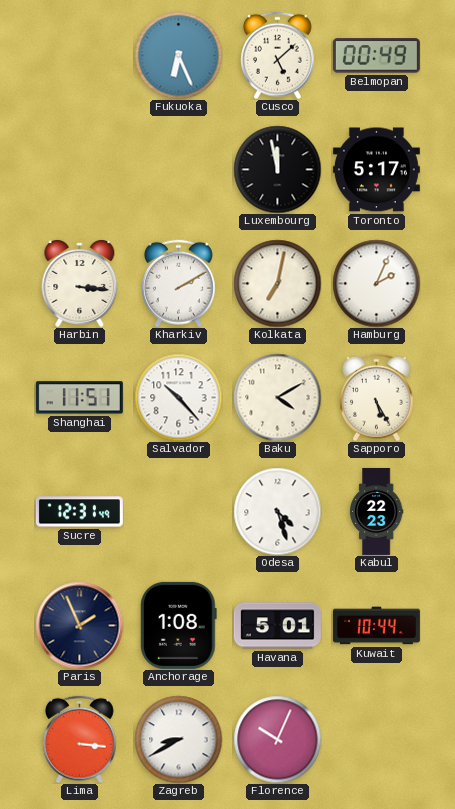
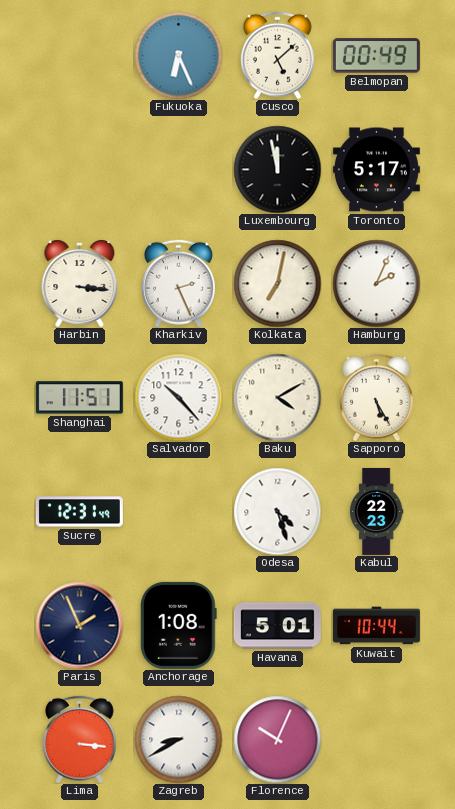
Kharkiv: 2:10 -> 2:26 (178, 283)
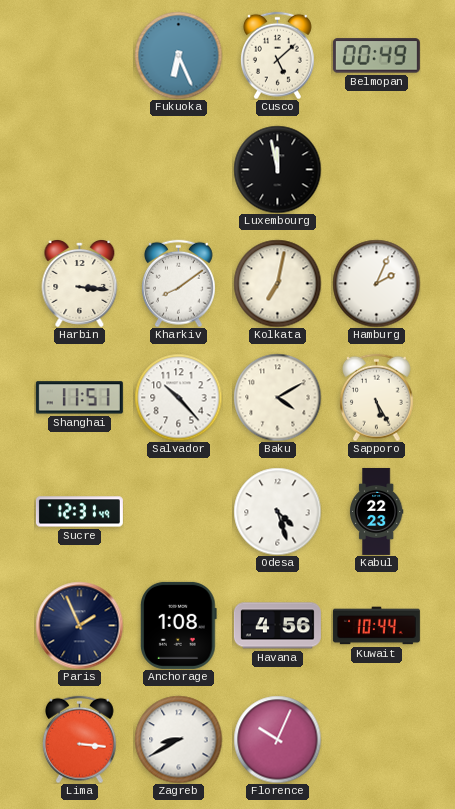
Toronto: 5:17 -> none (376, 170)
Kharkiv: 2:26 -> 8:09 (178, 283)
Havana: 5:01 -> 4:56 (277, 626)
